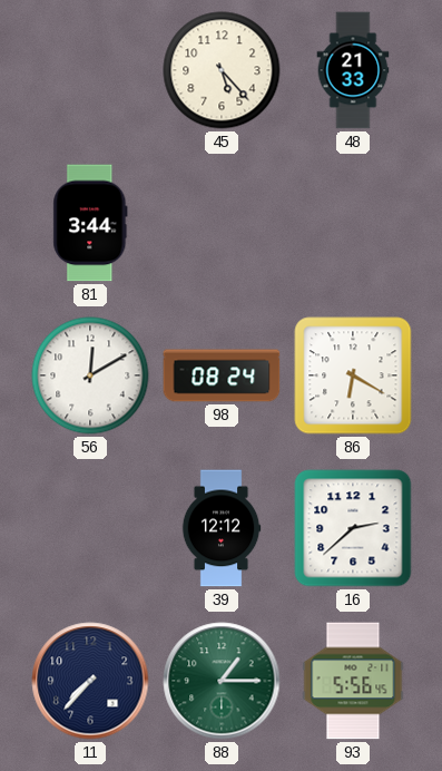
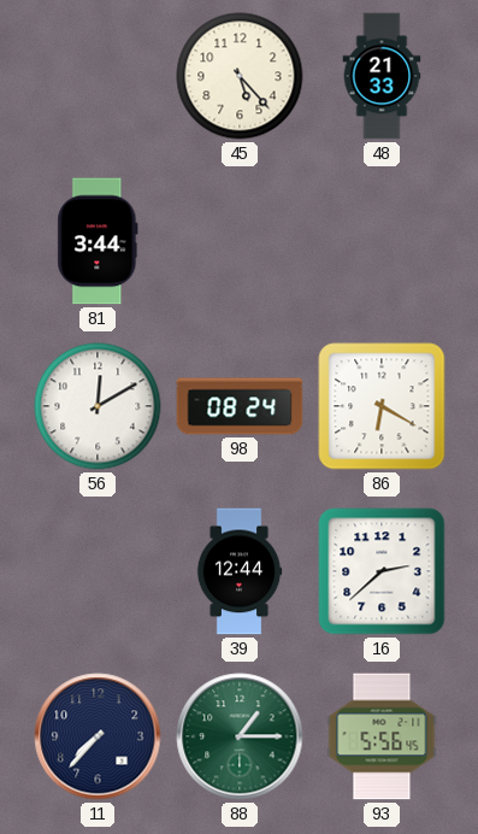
39: 12:12 -> 12:44 (240, 571)
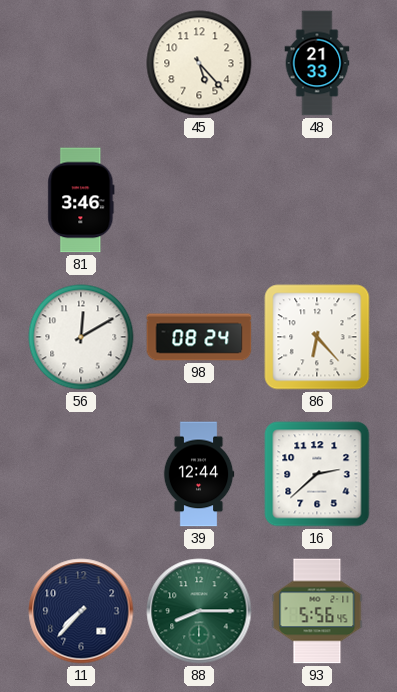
81: 3:44 -> 3:46 (81, 200)
86: 6:20 -> 6:23 (317, 337)
88: 1:15 -> 8:15 (199, 611)
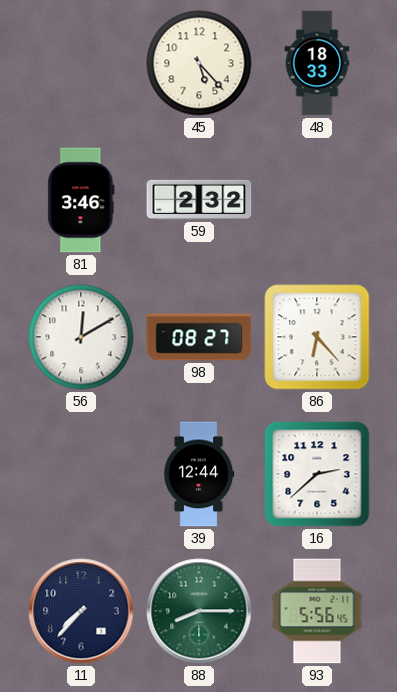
48: 21:33 -> 18:33 (317, 63)
59: none -> 2:32 (199, 200)
98: 08:24 -> 08:27 (199, 337)
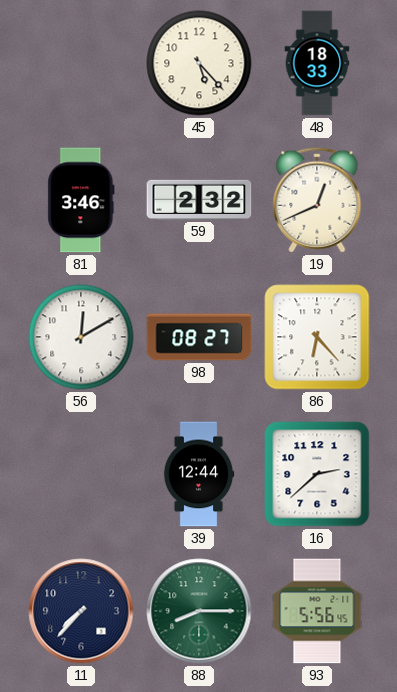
19: none -> 12:41 (317, 200)
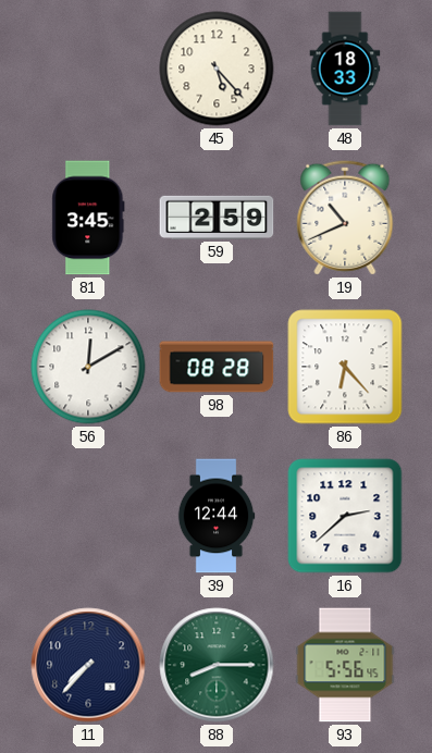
81: 3:46 -> 3:45 (88, 218)
59: 2:32 -> 2:59 (217, 218)
19: 12:41 -> 10:41 (345, 218)
98: 08:27 -> 08:28 (217, 367)
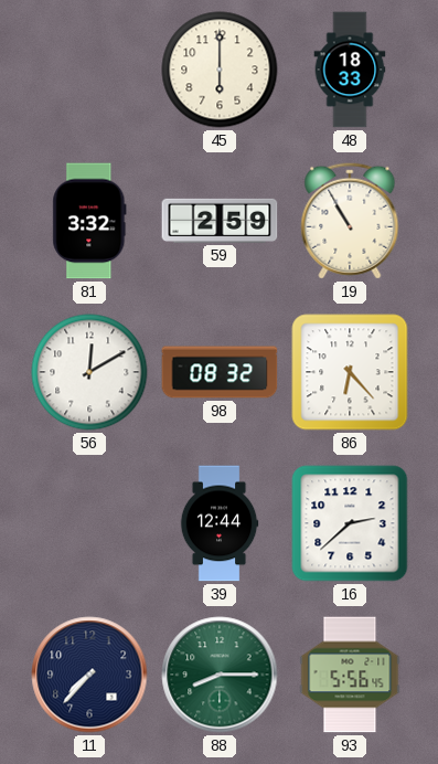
45: 5:23 -> 6:00 (220, 70)
81: 3:45 -> 3:32 (89, 221)
19: 10:41 -> 10:55 (350, 221)
98: 08:28 -> 08:32 (220, 372)
